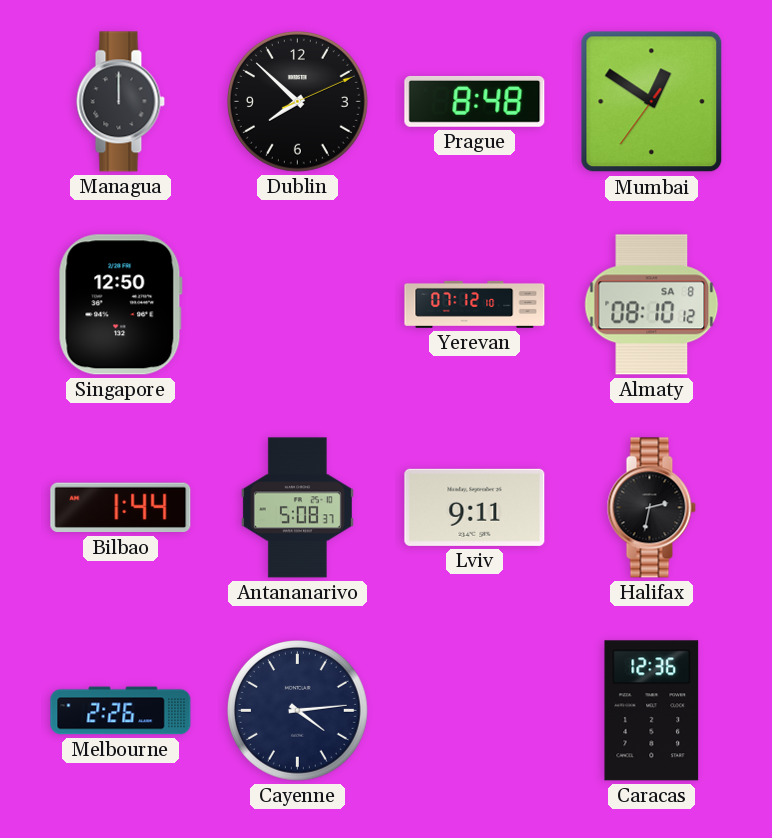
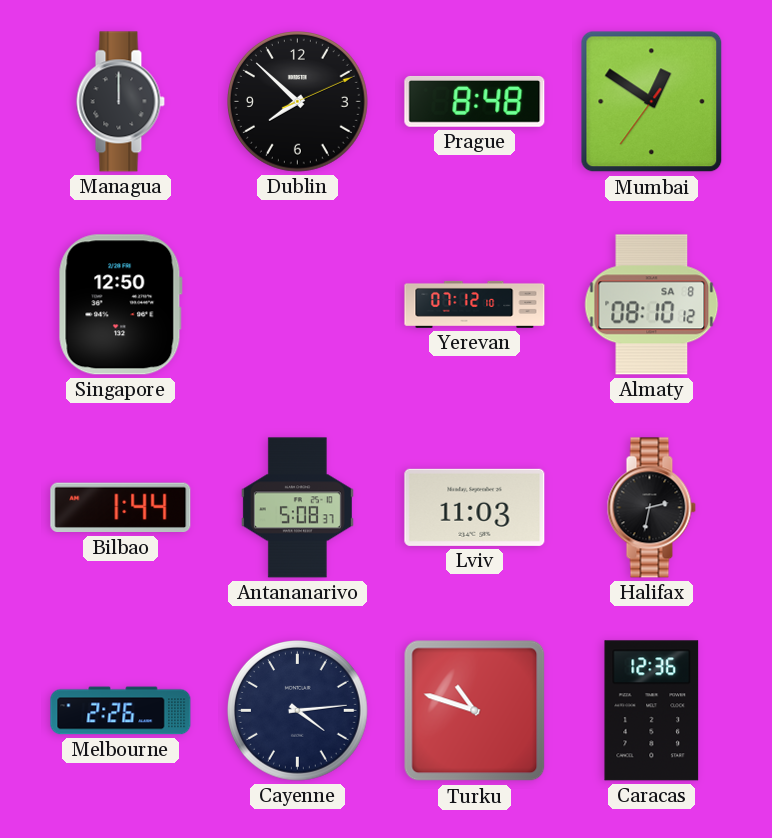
Lviv: 9:11 -> 11:03 (475, 507)
Turku: none -> 10:48 (475, 711)
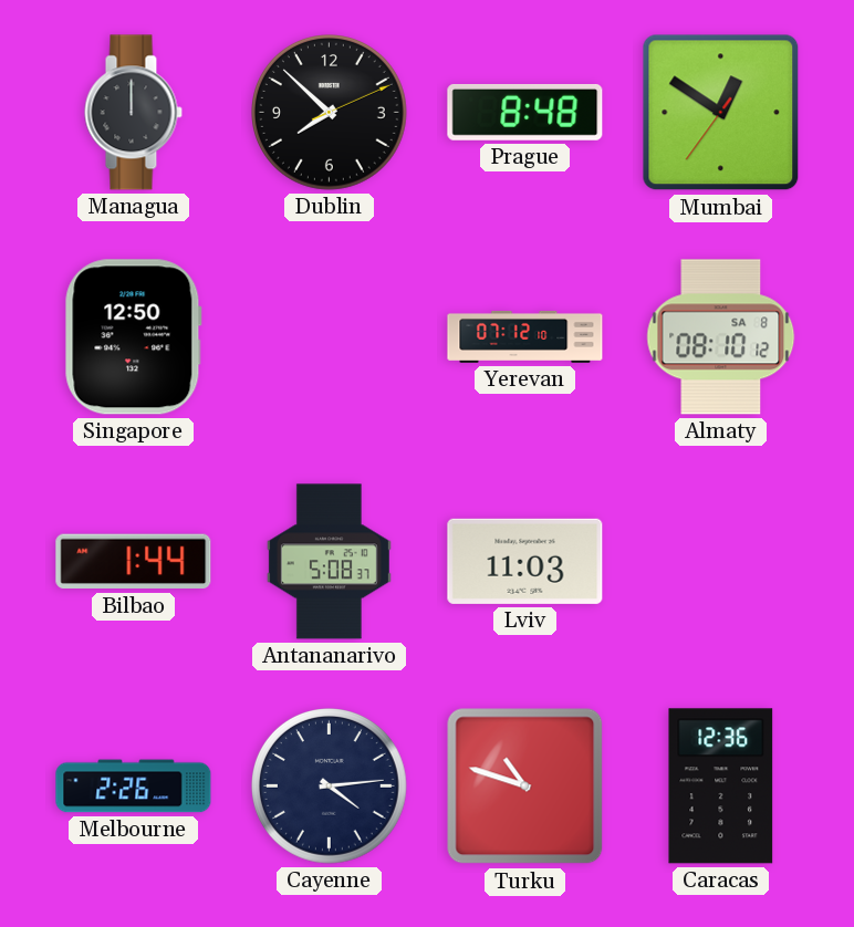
Halifax: 2:32 -> none (651, 508)
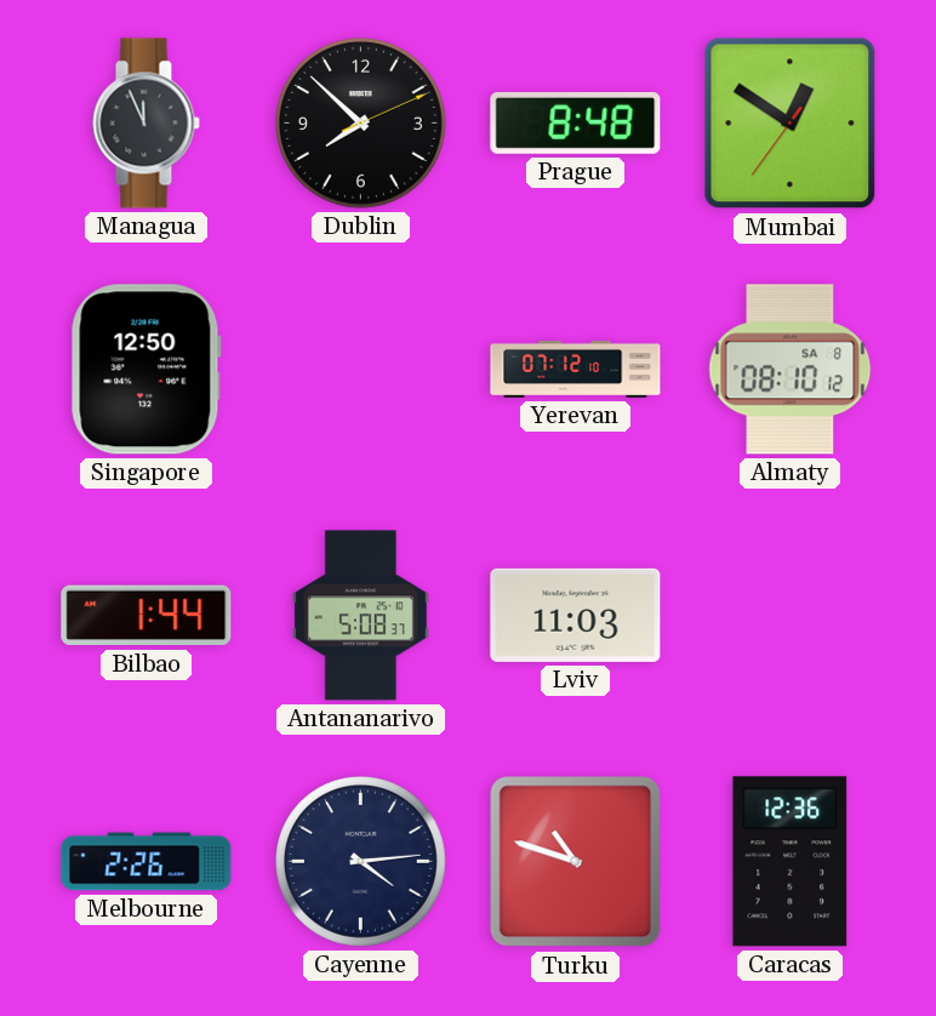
Managua: 12:00 -> 11:56 (145, 124)
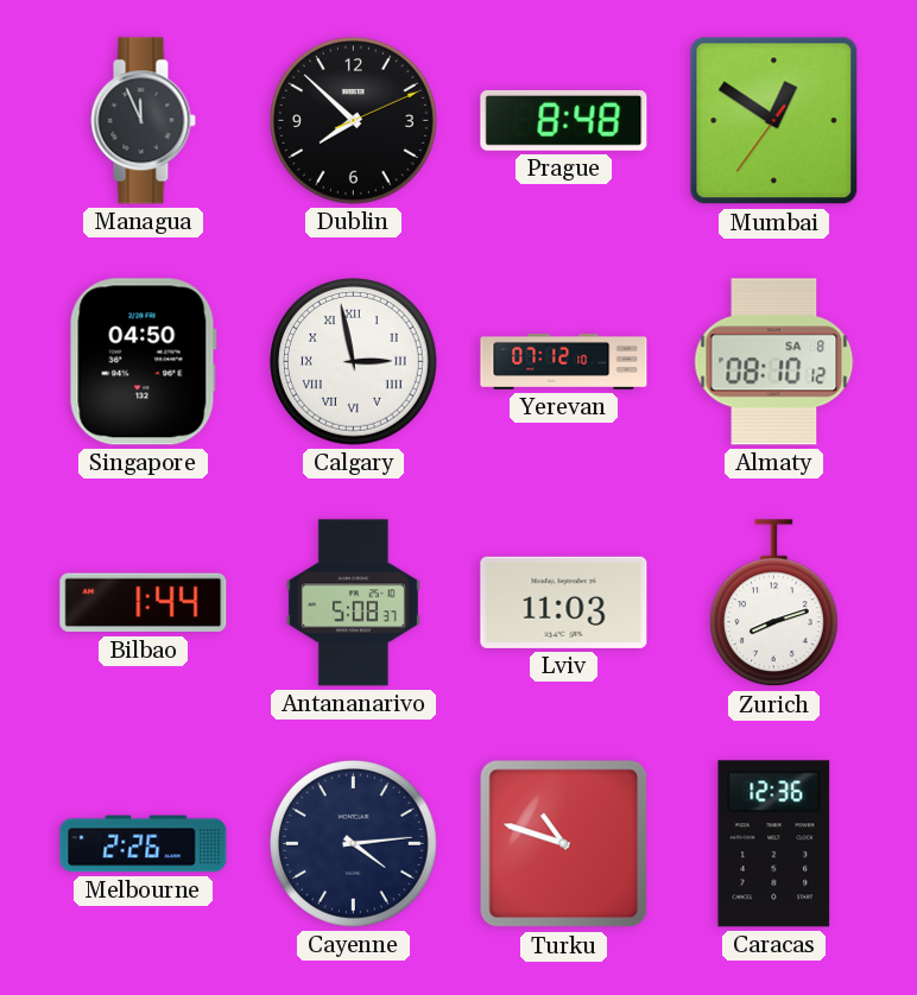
Singapore: 12:50 -> 04:50 (143, 362)
Calgary: none -> 2:58 (354, 362)
Zurich: none -> 8:12 (773, 603)
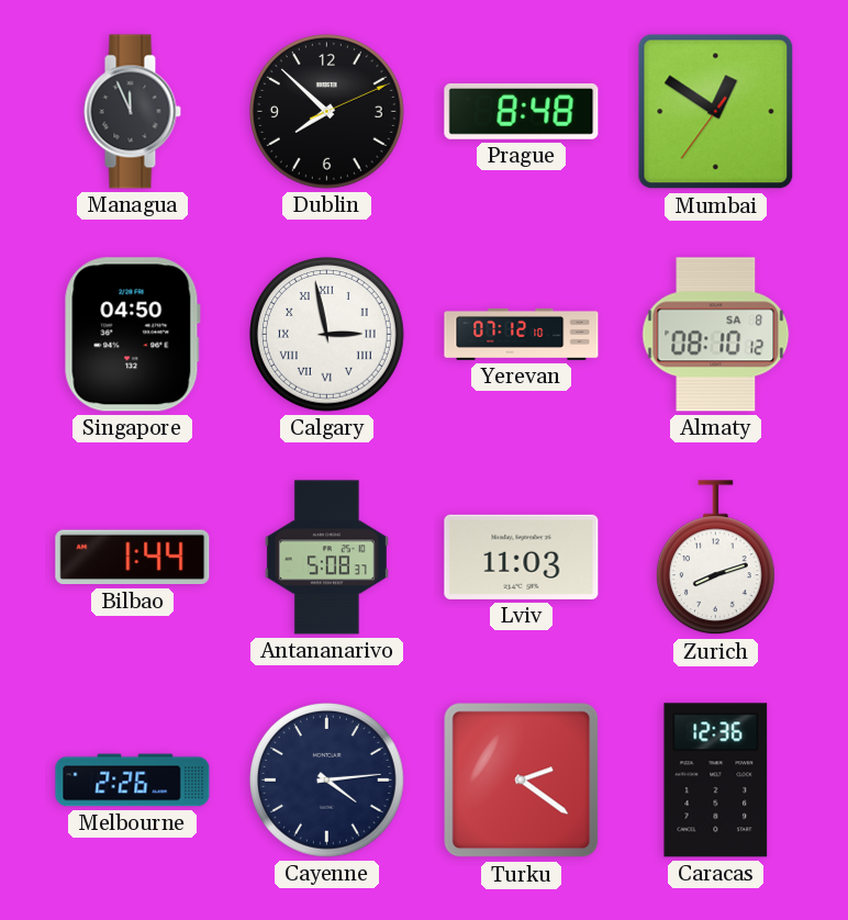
Turku: 10:48 -> 2:21 (522, 781)
